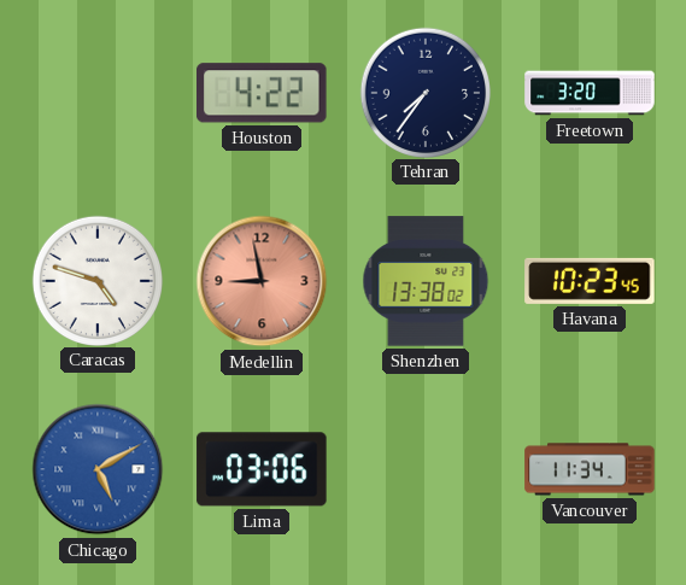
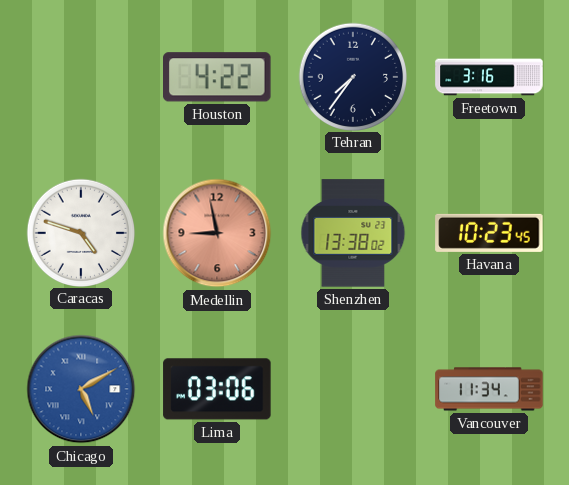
Freetown: 3:20 -> 3:16 (489, 77)
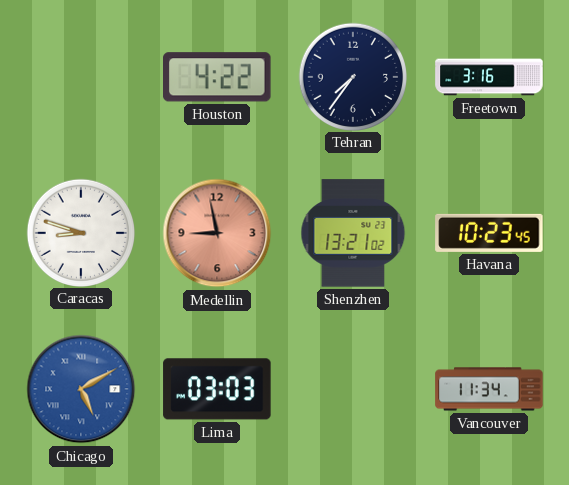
Caracas: 4:48 -> 8:48 (80, 232)
Shenzhen: 13:38 -> 13:21 (353, 233)
Lima: 03:06 -> 03:03 (217, 389)
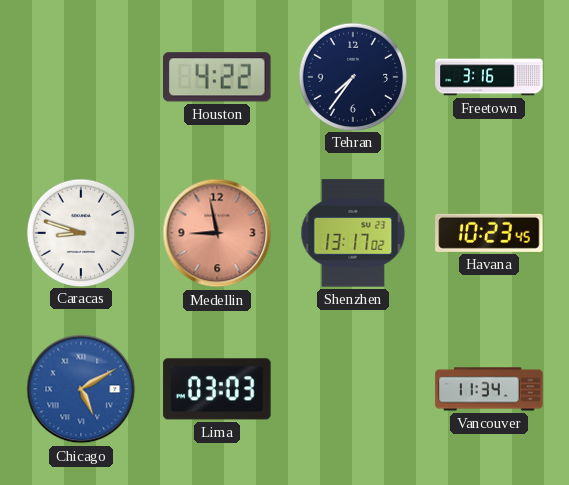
Shenzhen: 13:21 -> 13:17 (353, 233)
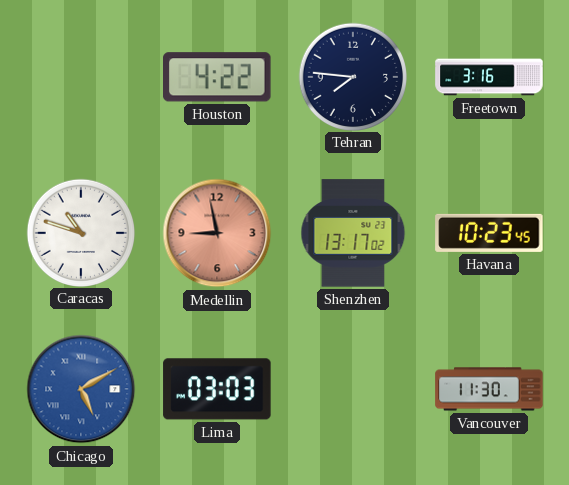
Tehran: 7:36 -> 7:46 (352, 76)
Caracas: 8:48 -> 10:48 (80, 232)
Vancouver: 11:34 -> 11:30 (489, 389)
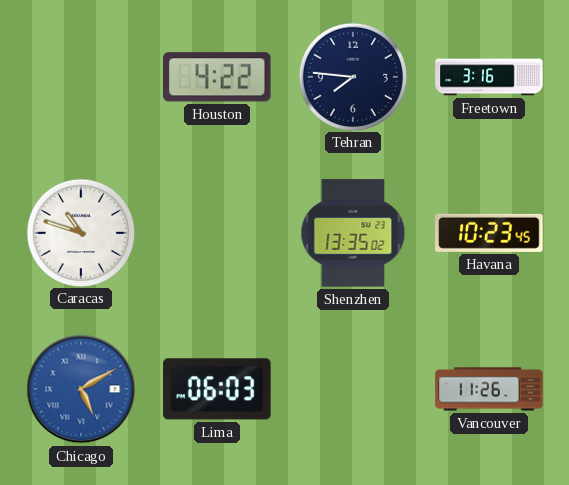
Medellin: 8:58 -> none (217, 233)
Shenzhen: 13:17 -> 13:35 (353, 233)
Lima: 03:03 -> 06:03 (217, 389)
Vancouver: 11:30 -> 11:26 (489, 389)
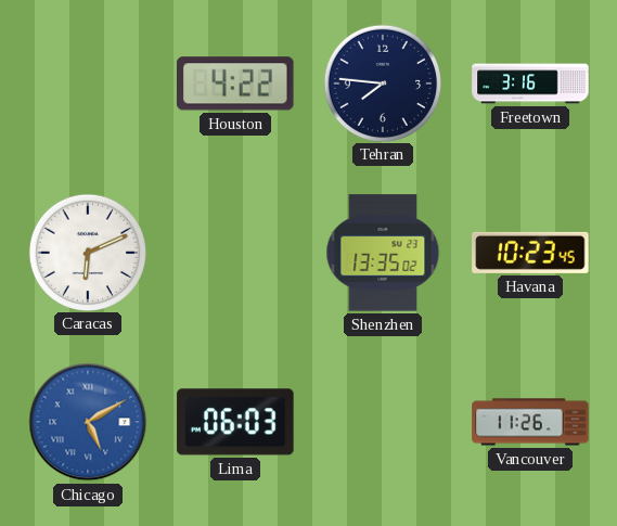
Caracas: 10:48 -> 6:11 (87, 252)
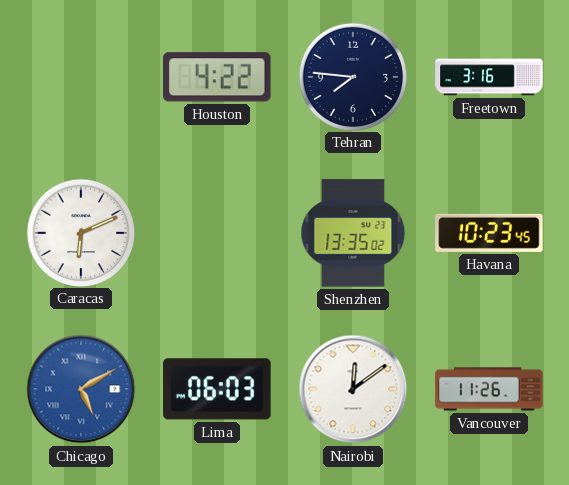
Nairobi: none -> 12:09 (353, 389)
